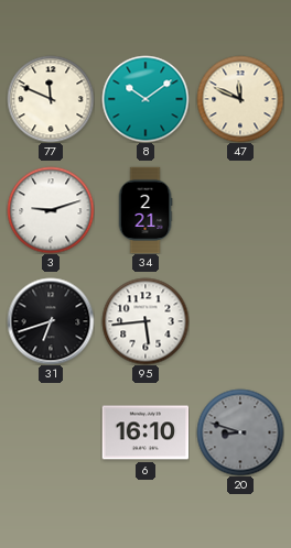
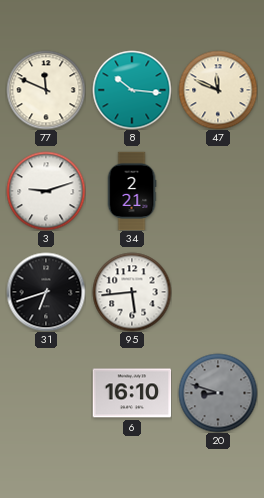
8: 10:09 -> 10:16 (132, 90)
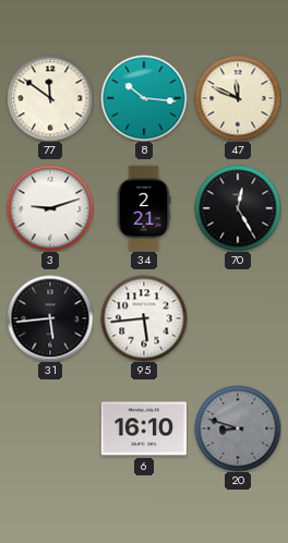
77: 11:49 -> 11:51 (50, 98)
70: none -> 12:25 (238, 208)
31: 6:42 -> 5:44 (50, 318)
